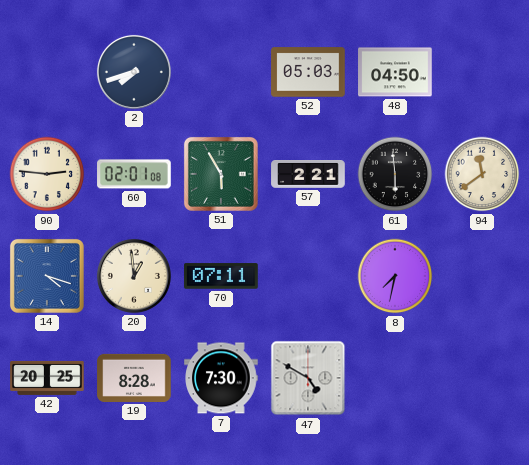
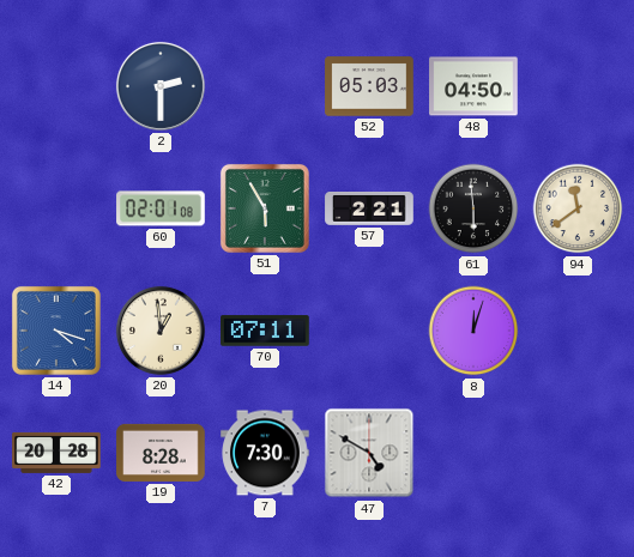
2: 7:42 -> 2:30 (161, 86)
90: 2:46 -> none (47, 174)
8: 7:32 -> 12:03 (473, 331)
42: 20:25 -> 20:28 (56, 453)
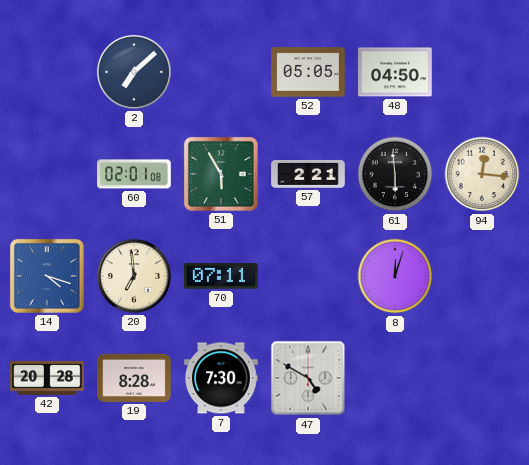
2: 2:30 -> 7:08 (134, 72)
52: 05:03 -> 05:05 (308, 72)
94: 11:39 -> 12:16 (482, 174)
20: 12:59 -> 6:59 (134, 276)
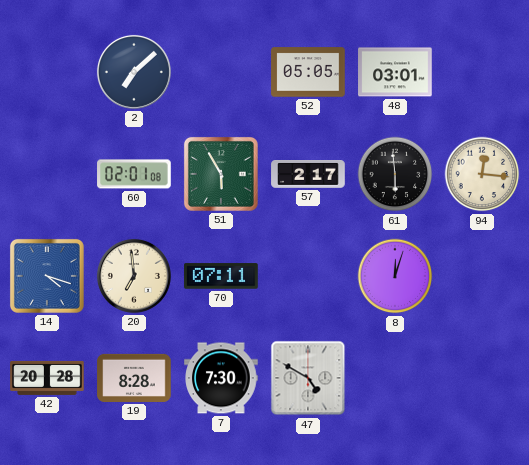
48: 04:50 -> 03:01 (395, 72)
57: 2:21 -> 2:17 (308, 175)
